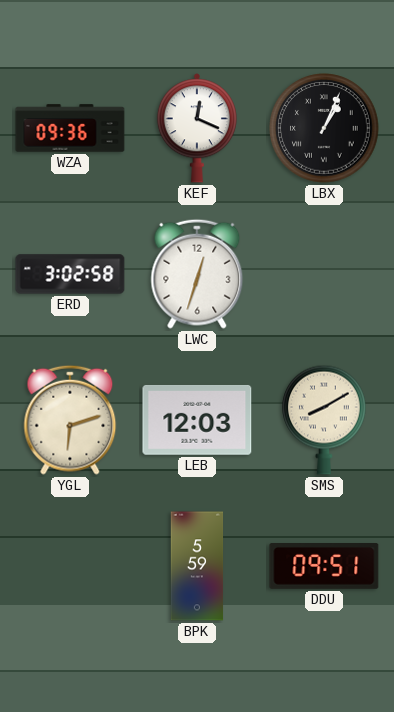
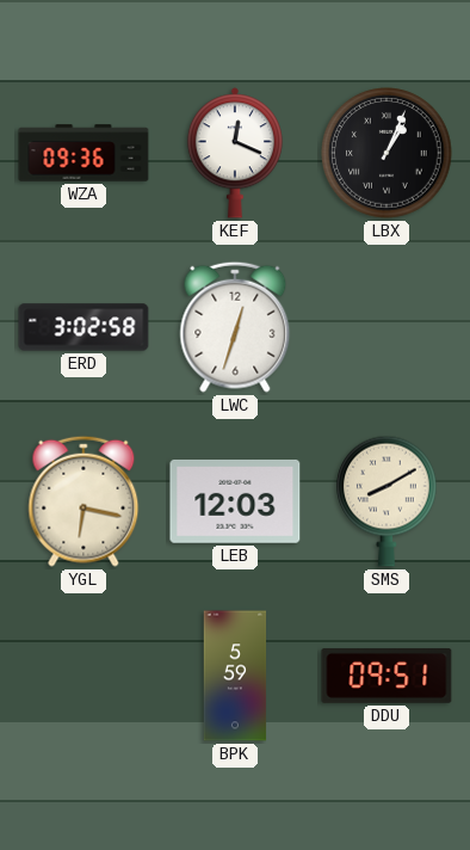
YGL: 6:12 -> 6:17 (84, 501)
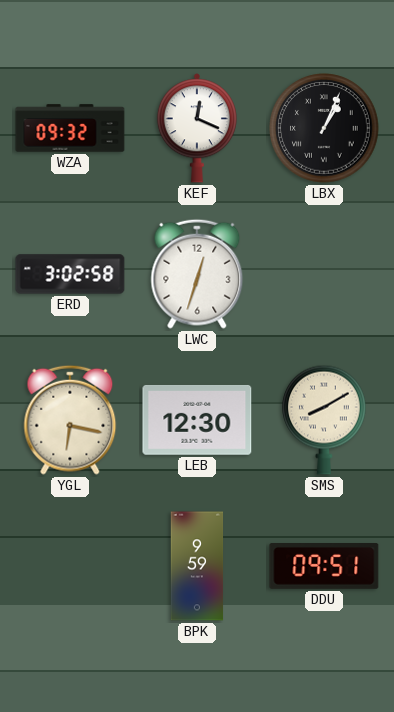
WZA: 09:36 -> 09:32 (70, 128)
LEB: 12:03 -> 12:30 (197, 420)
BPK: 5:59 -> 9:59 (197, 566)
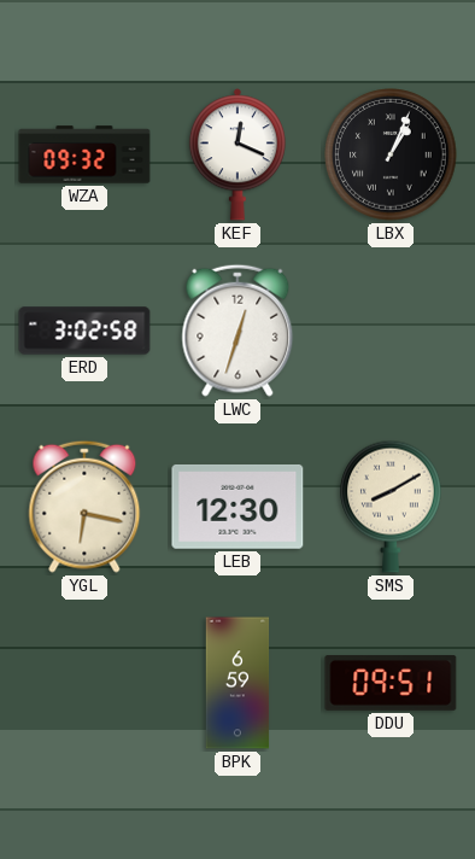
BPK: 9:59 -> 6:59 (237, 683)
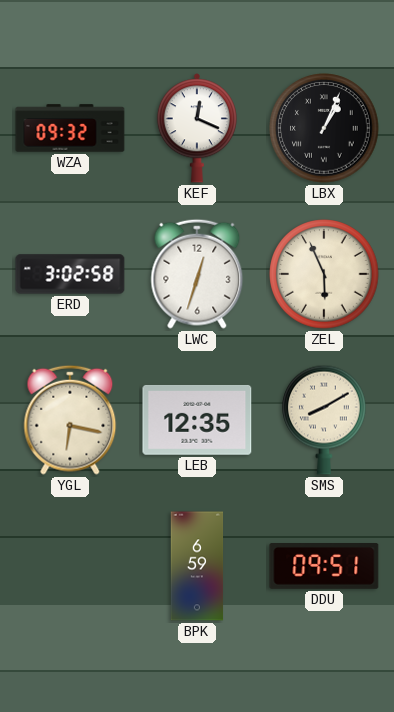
ZEL: none -> 5:56 (324, 274)
LEB: 12:30 -> 12:35 (197, 420)
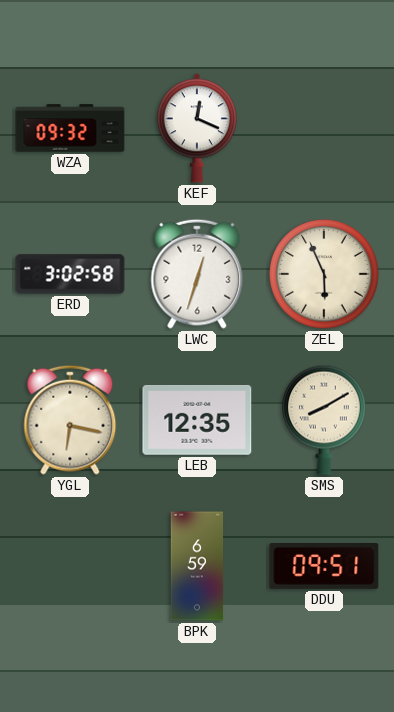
LBX: 1:04 -> none (324, 128)
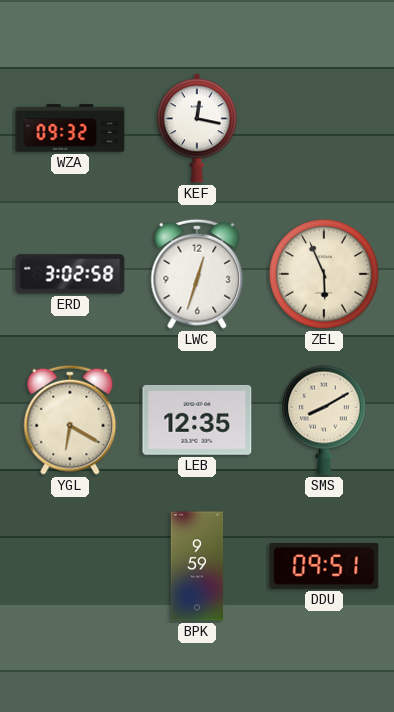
KEF: 12:19 -> 12:17 (197, 128)
YGL: 6:17 -> 6:20 (70, 420)
BPK: 6:59 -> 9:59 (197, 566)
